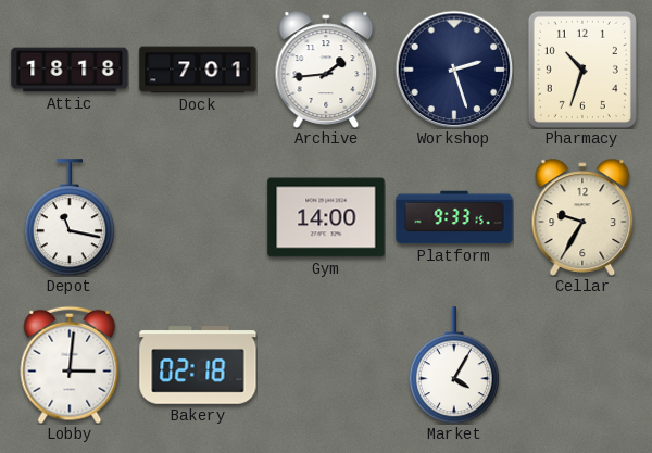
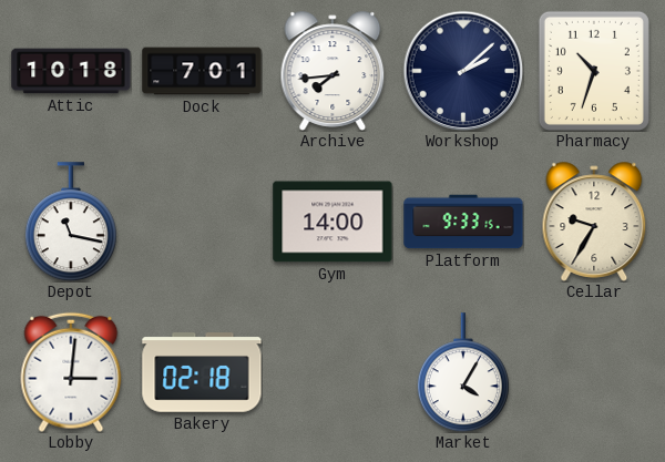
Attic: 18:18 -> 10:18 (71, 71)
Archive: 1:44 -> 7:44 (332, 71)
Workshop: 2:27 -> 2:08 (463, 71)
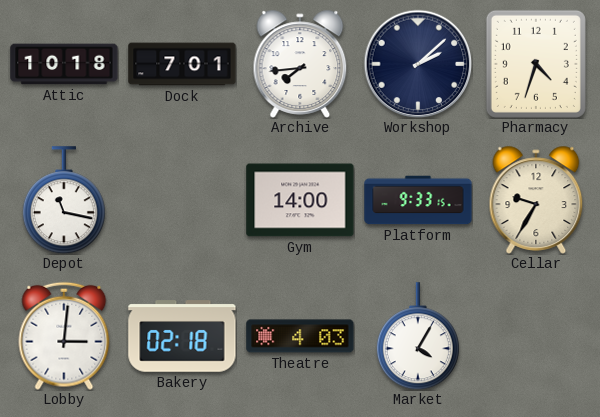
Pharmacy: 10:33 -> 4:33 (536, 64)
Theatre: none -> 4:03 (300, 336)
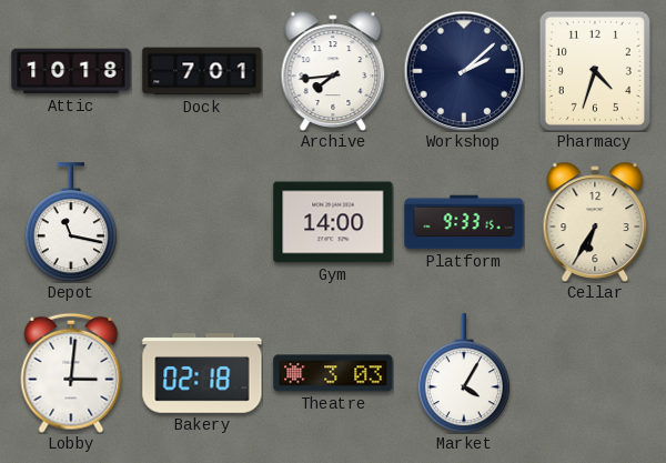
Cellar: 9:35 -> 6:35 (595, 222)
Theatre: 4:03 -> 3:03 (333, 373)
